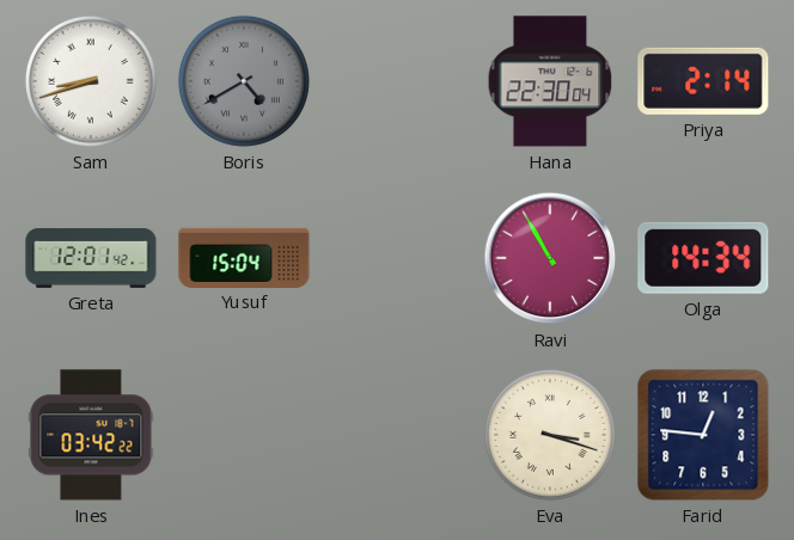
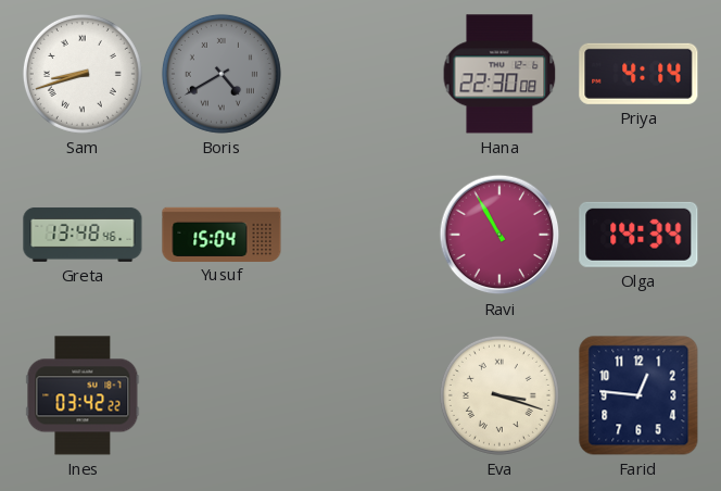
Hana: 22:30:04 -> 22:30:08 (499, 74)
Priya: 2:14 -> 4:14 (638, 74)
Greta: 12:01 -> 13:48 (83, 235)
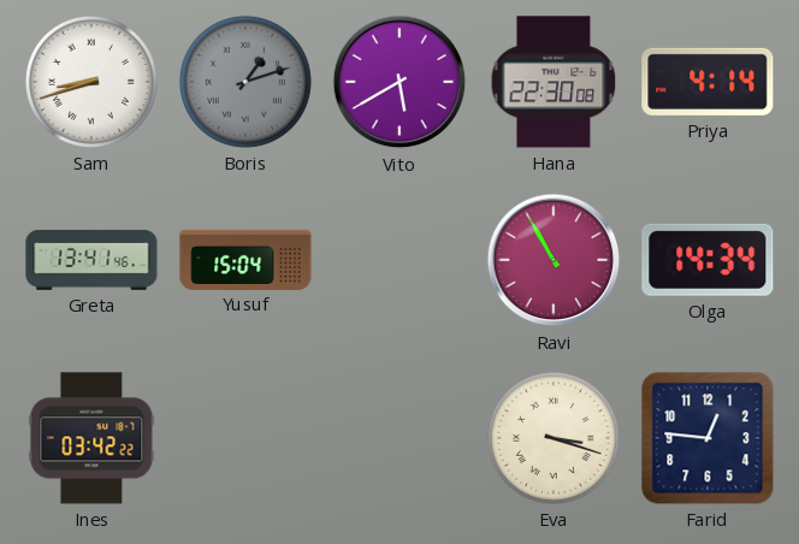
Boris: 4:40 -> 1:12 (245, 82)
Vito: none -> 5:40 (399, 82)
Greta: 13:48 -> 13:41 (91, 260)
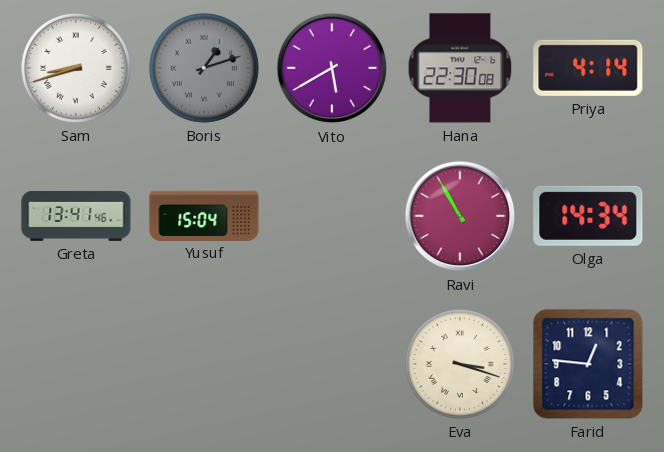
Ines: 03:42 -> none (91, 438)
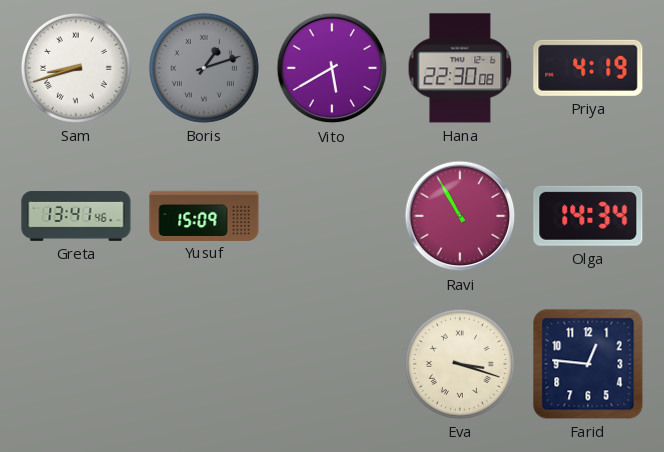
Priya: 4:14 -> 4:19 (588, 68)
Yusuf: 15:04 -> 15:09 (204, 215)
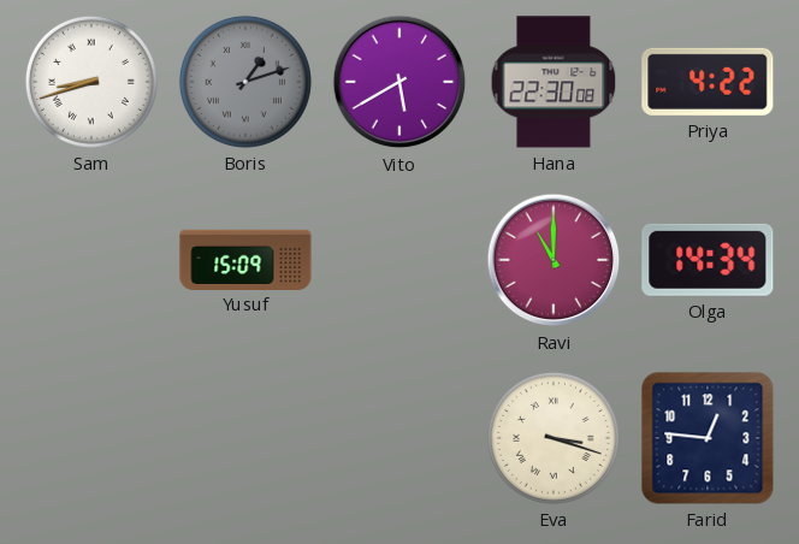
Priya: 4:19 -> 4:22 (708, 82)
Greta: 13:41 -> none (76, 216)
Ravi: 10:55 -> 11:00 (554, 260)
